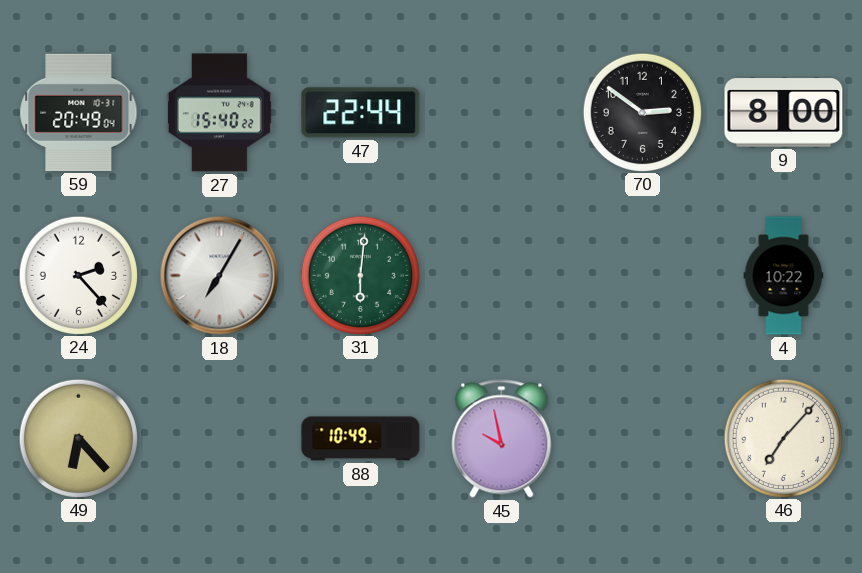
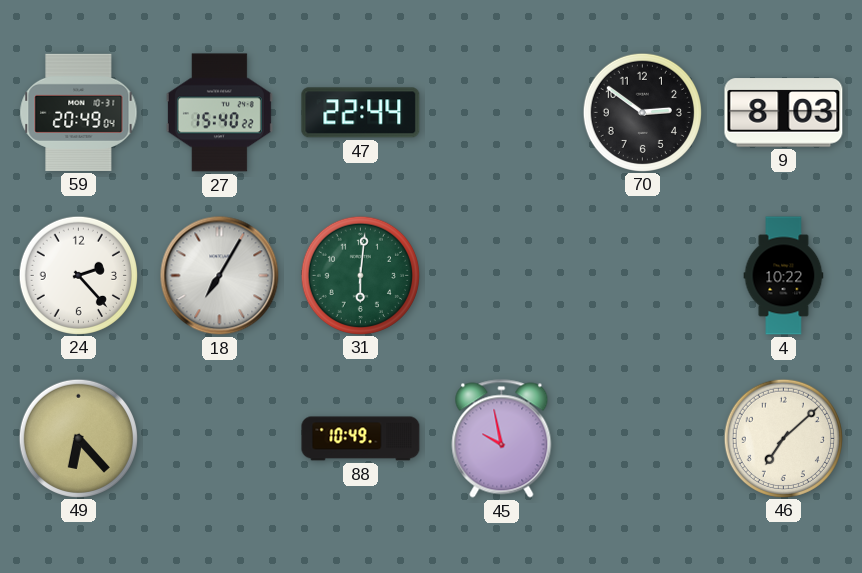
9: 8:00 -> 8:03 (784, 113)
46: 7:07 -> 7:08 (783, 438)
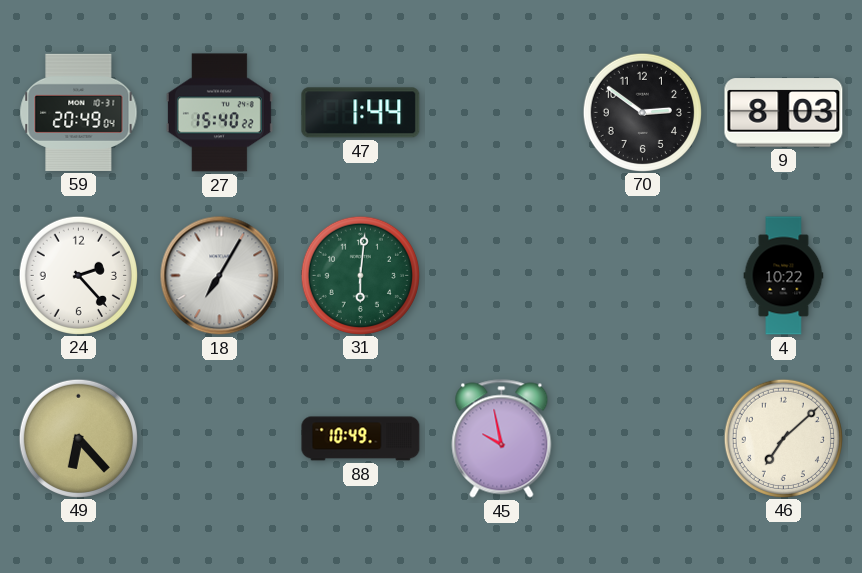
47: 22:44 -> 1:44 (361, 113)
